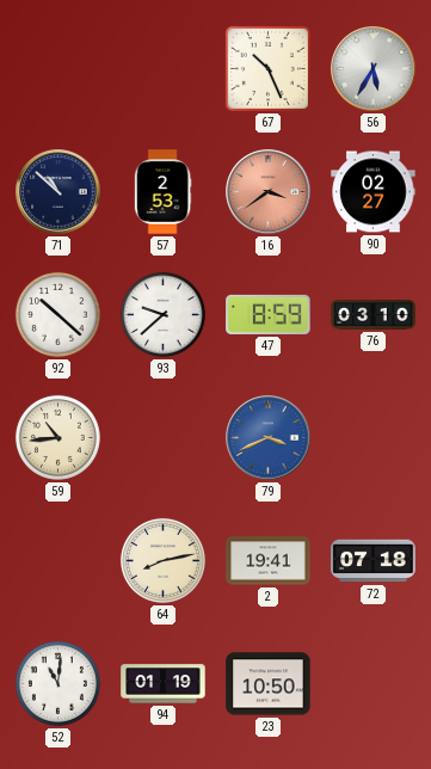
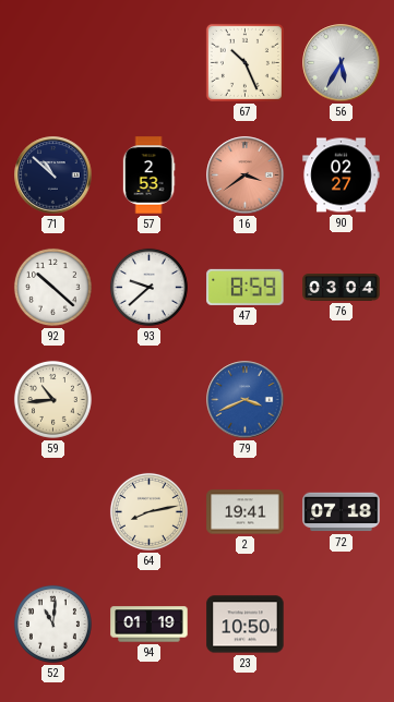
76: 03:10 -> 03:04 (342, 288)
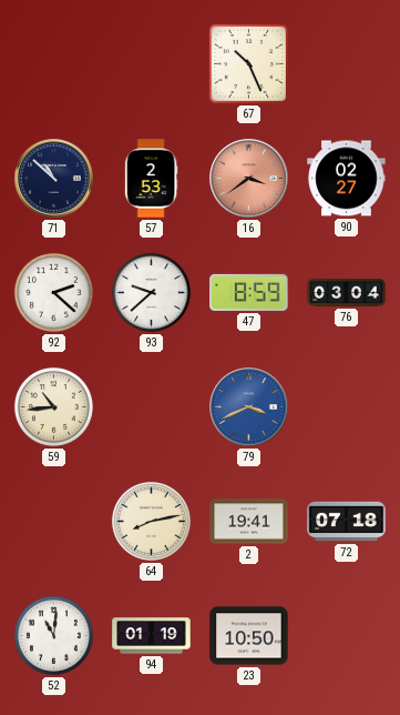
56: 5:35 -> none (342, 63)
92: 10:22 -> 2:22 (53, 292)
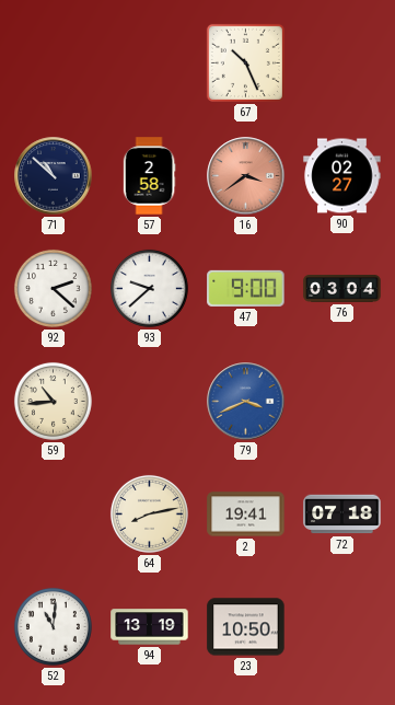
57: 2:53 -> 2:58 (149, 176)
47: 8:59 -> 9:00 (246, 288)
94: 01:19 -> 13:19 (150, 627)
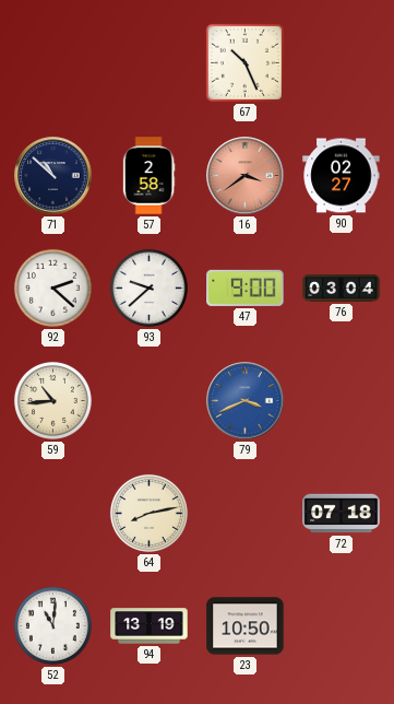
2: 19:41 -> none (246, 515)
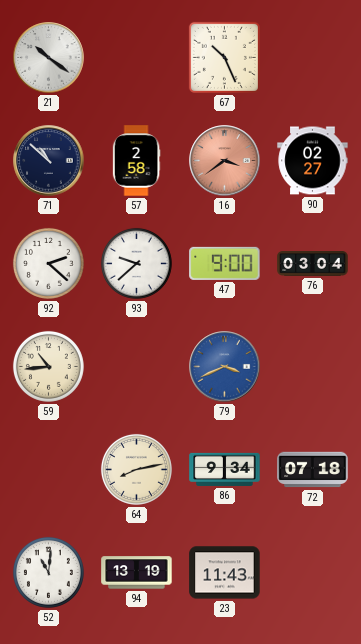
21: none -> 10:21 (49, 58)
86: none -> 9:34 (225, 469)
23: 10:50 -> 11:43 (225, 573)
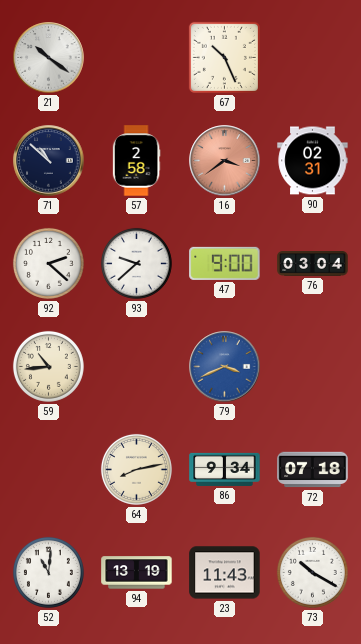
90: 02:27 -> 02:31 (313, 161)
73: none -> 10:20 (312, 572)
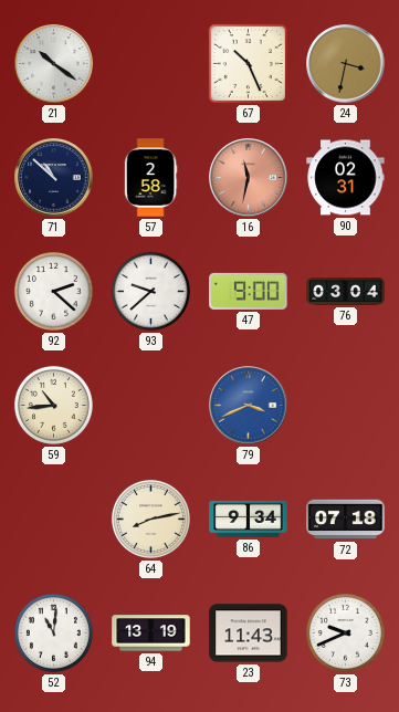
24: none -> 3:32 (346, 64)
16: 3:39 -> 11:32 (249, 178)
73: 10:20 -> 9:41 (345, 632)
